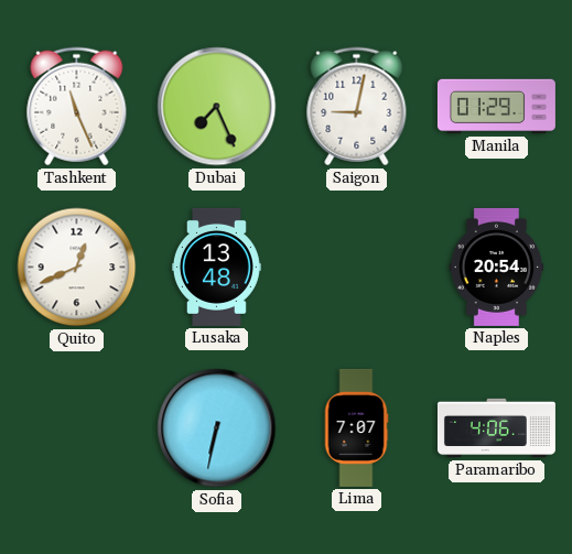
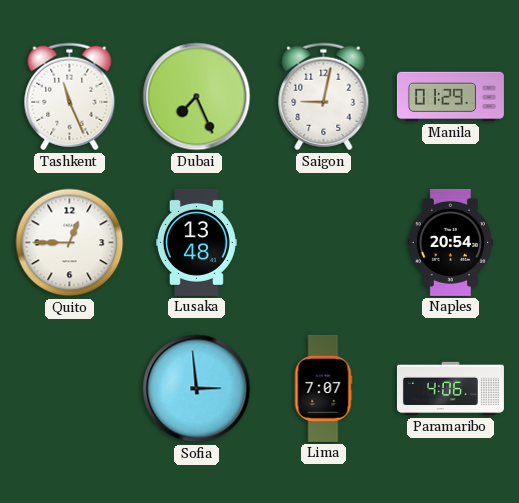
Quito: 12:41 -> 12:45 (70, 243)
Sofia: 6:32 -> 2:59 (197, 389)
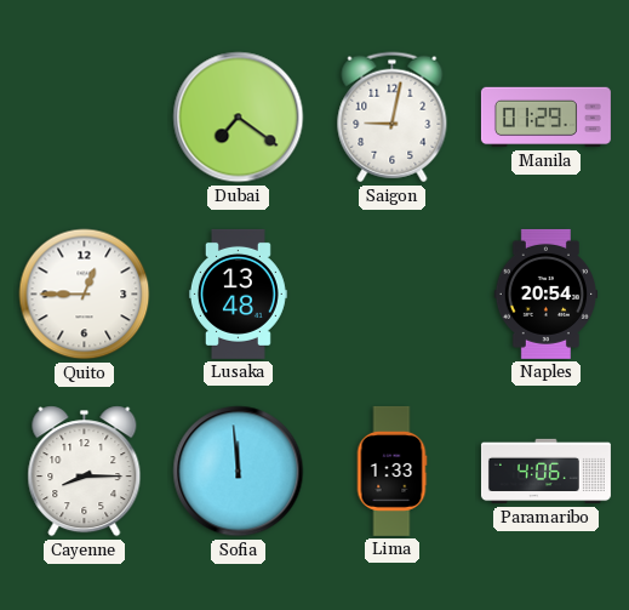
Tashkent: 11:26 -> none (70, 97)
Dubai: 7:26 -> 7:21 (239, 118)
Cayenne: none -> 8:15 (85, 472)
Sofia: 2:59 -> 11:59 (239, 472)
Lima: 7:07 -> 1:33 (391, 471)
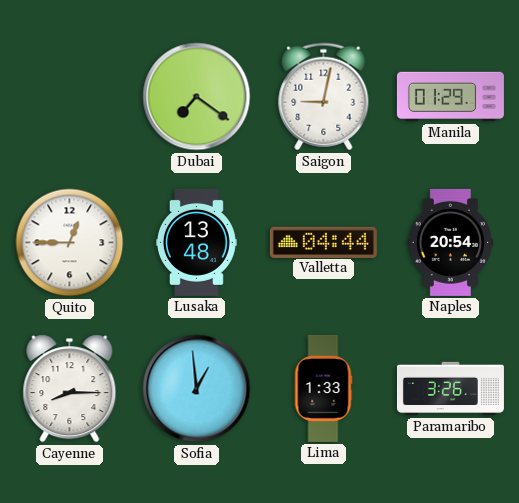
Valletta: none -> 04:44 (323, 242)
Sofia: 11:59 -> 12:59 (197, 389)
Paramaribo: 4:06 -> 3:26 (450, 389)
